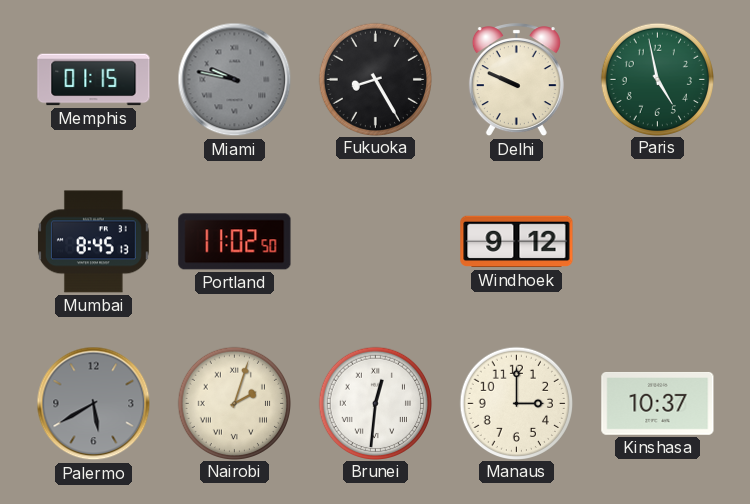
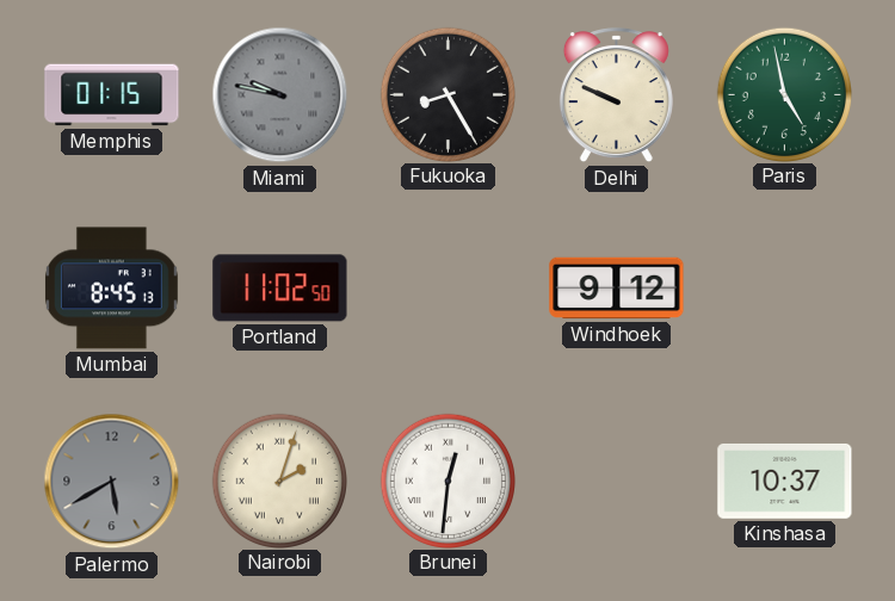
Manaus: 3:00 -> none (516, 403)
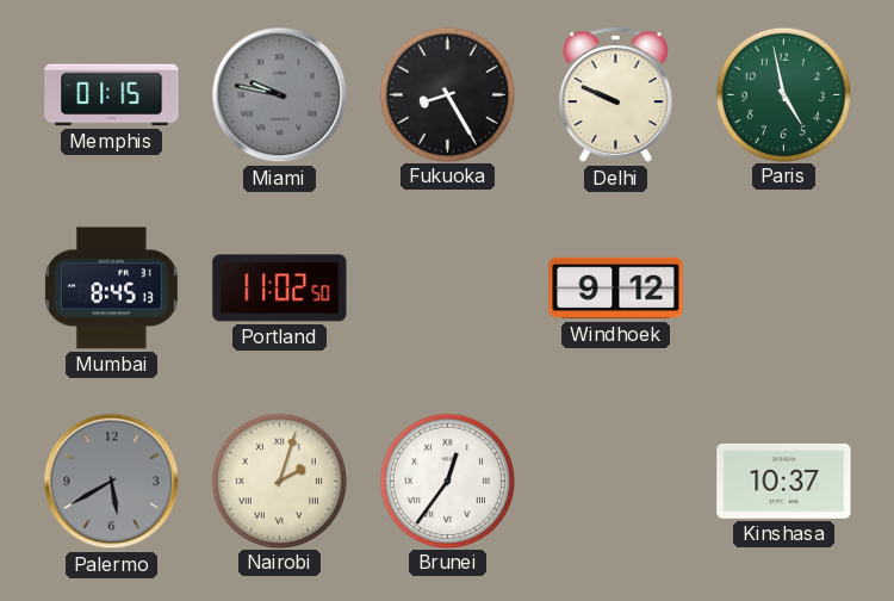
Brunei: 12:31 -> 12:36 (447, 481)
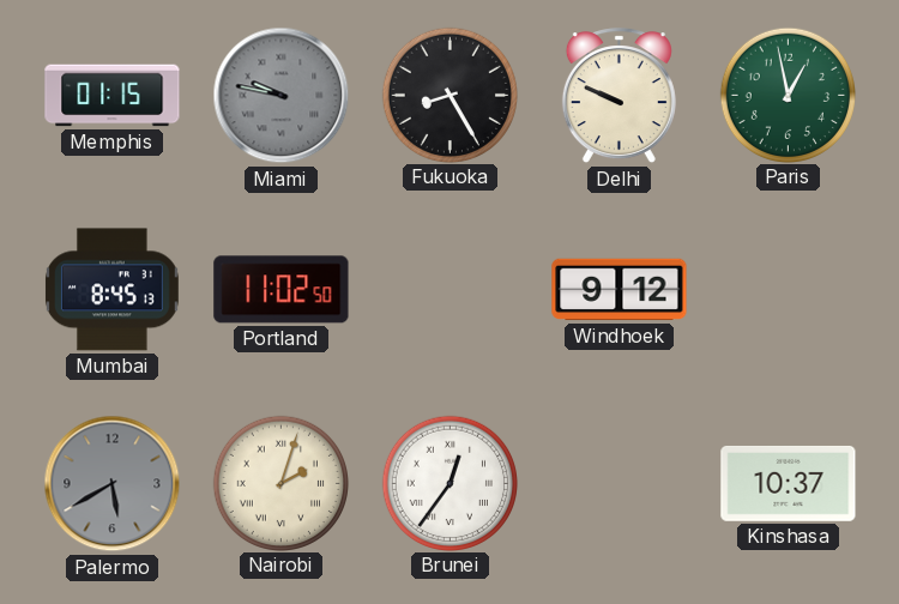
Paris: 4:58 -> 12:58 (788, 95)
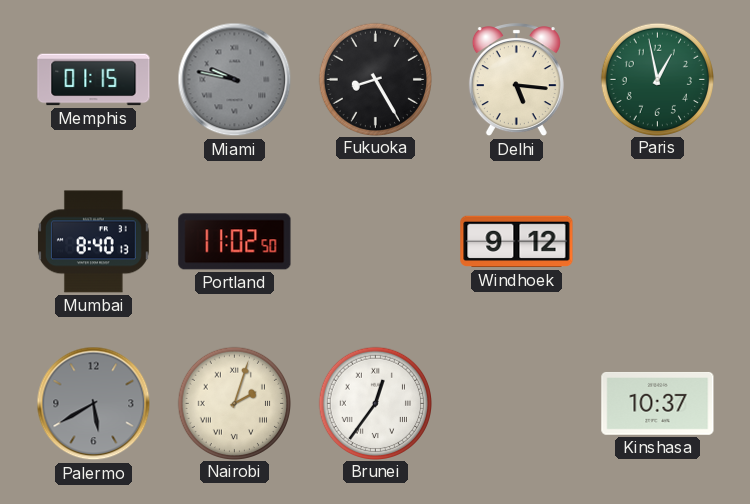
Delhi: 9:49 -> 5:16 (516, 80)
Mumbai: 8:45 -> 8:40 (93, 242)
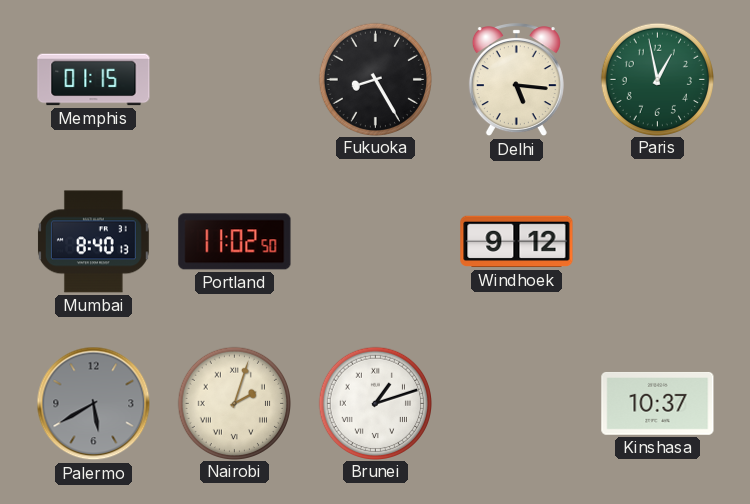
Miami: 9:47 -> none (235, 80)
Brunei: 12:36 -> 1:12 (375, 403)
